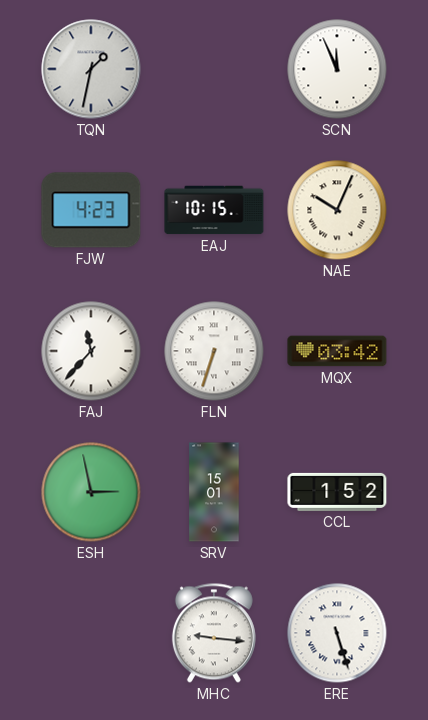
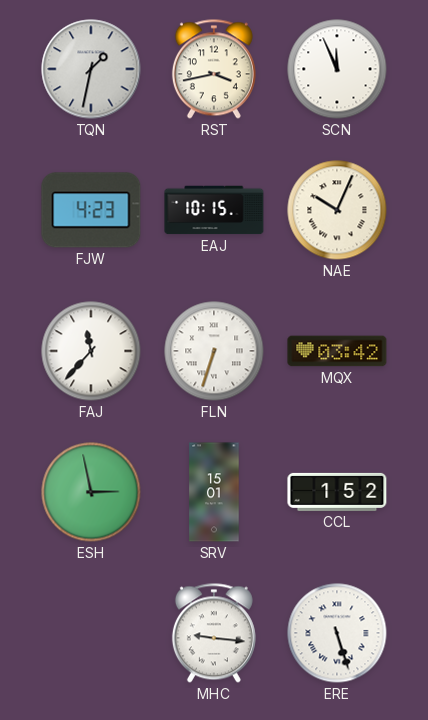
RST: none -> 3:43 (214, 69)
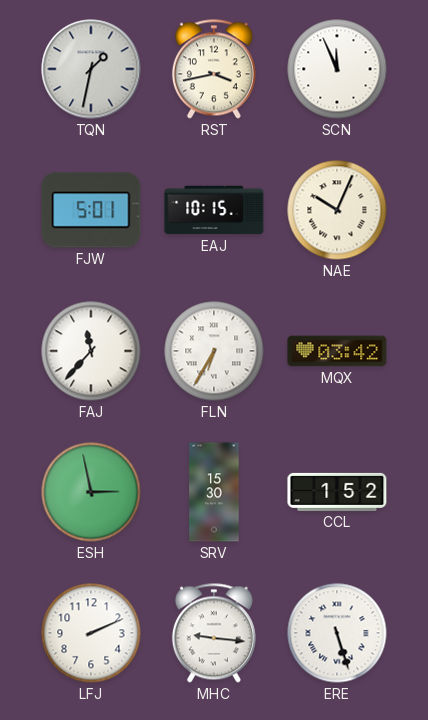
FJW: 4:23 -> 5:01 (91, 210)
FLN: 6:33 -> 6:35 (214, 351)
SRV: 15:01 -> 15:30 (214, 492)
LFJ: none -> 2:11 (91, 633)
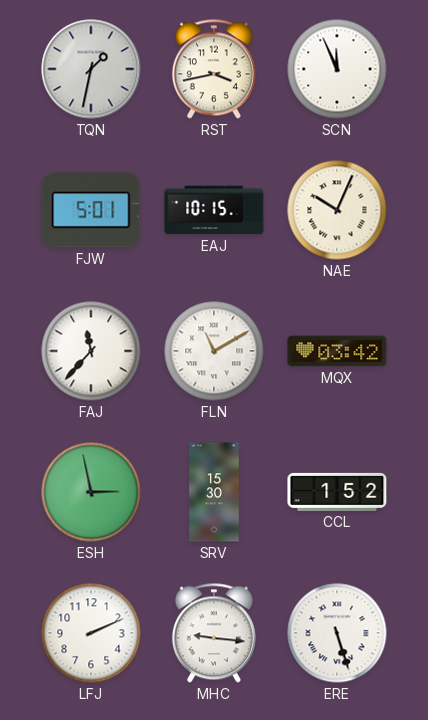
FLN: 6:35 -> 11:10 (214, 351)
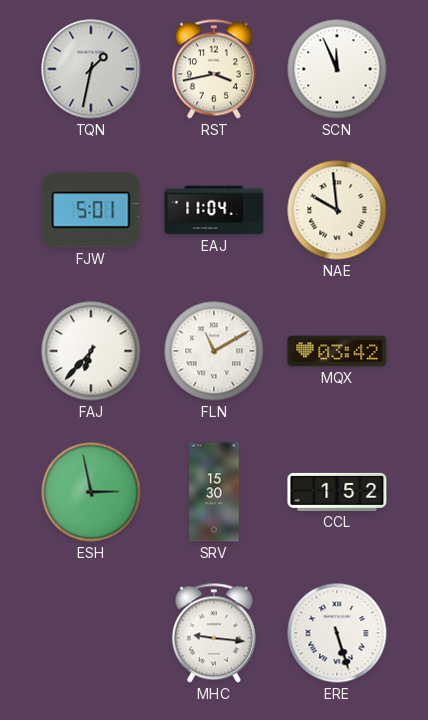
EAJ: 10:15 -> 11:04 (214, 210)
NAE: 10:04 -> 9:59 (337, 210)
FAJ: 11:37 -> 6:37 (91, 351)
LFJ: 2:11 -> none (91, 633)
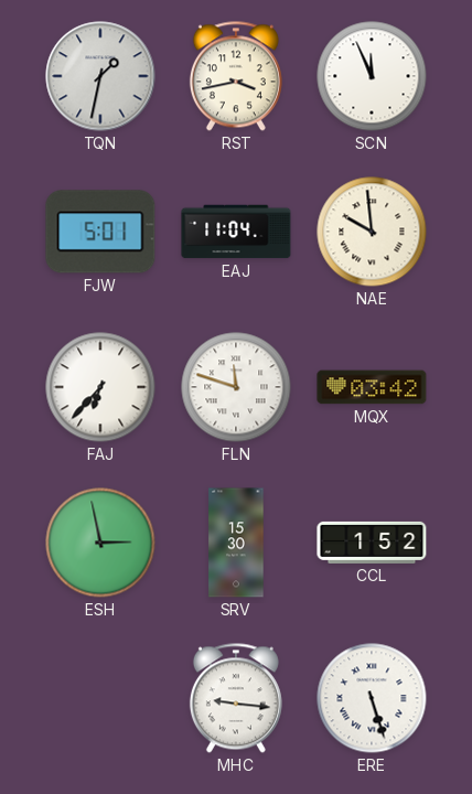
FLN: 11:10 -> 11:48 (236, 387)
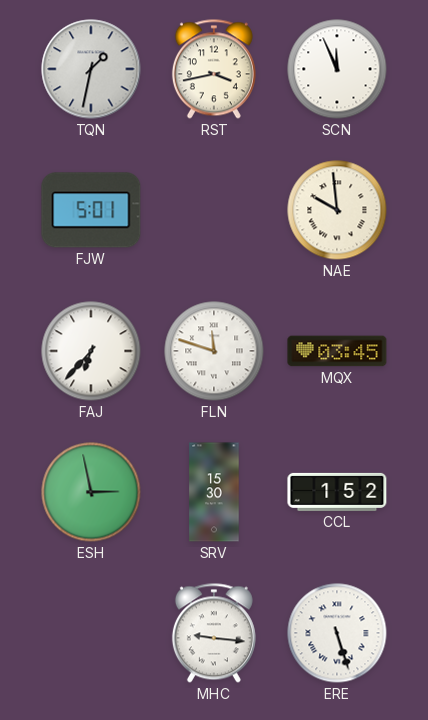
EAJ: 11:04 -> none (236, 232)
MQX: 03:42 -> 03:45 (337, 351)
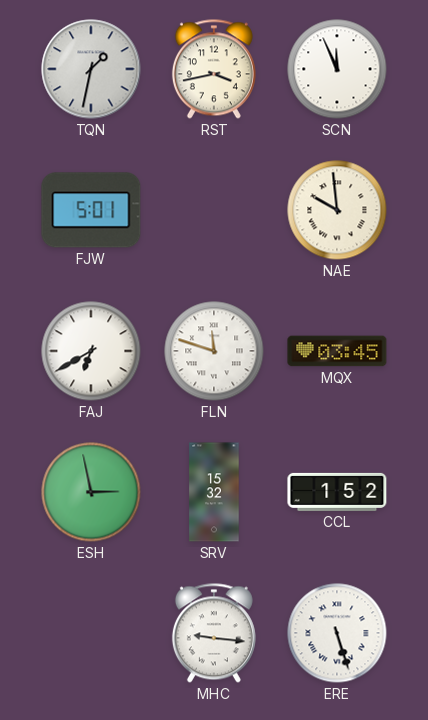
FAJ: 6:37 -> 6:40 (91, 351)
SRV: 15:30 -> 15:32 (214, 492)
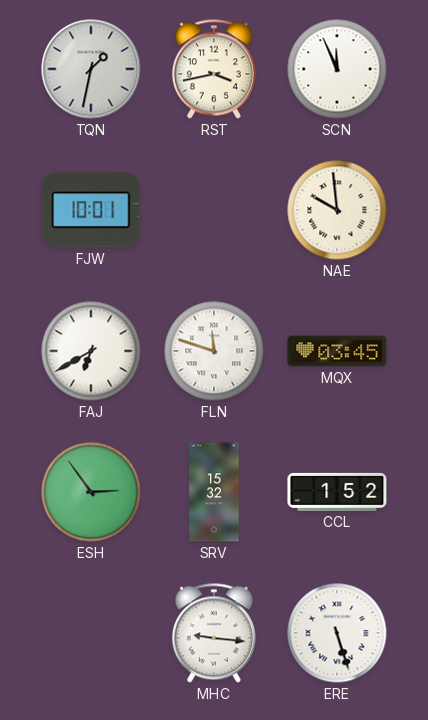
FJW: 5:01 -> 10:01 (91, 210)
ESH: 2:58 -> 2:54 (91, 492)
